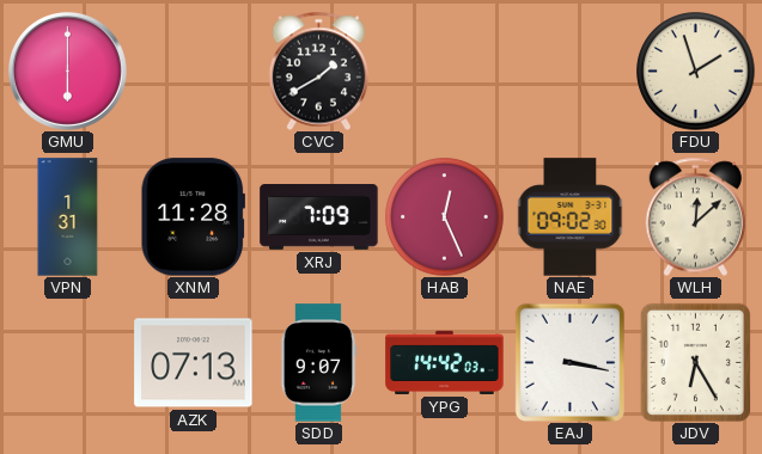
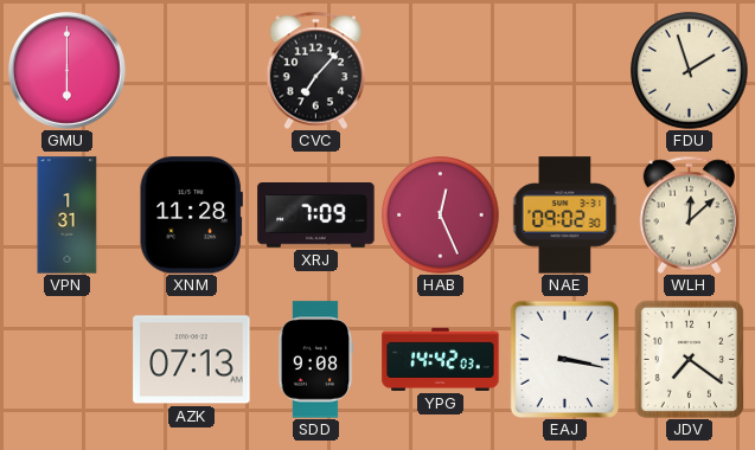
CVC: 1:40 -> 7:07 (316, 70)
SDD: 9:07 -> 9:08 (315, 360)
JDV: 6:25 -> 7:21 (689, 359)
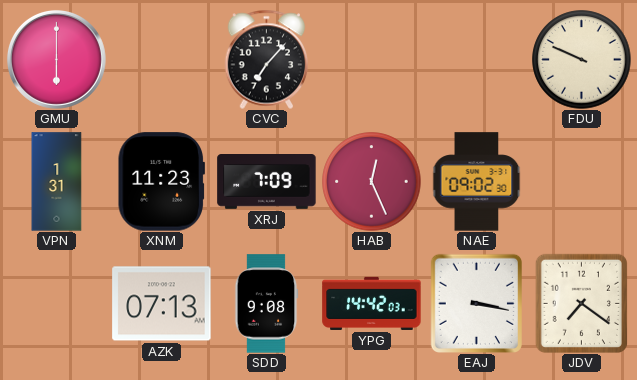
FDU: 1:57 -> 9:49 (582, 60)
XNM: 11:28 -> 11:23 (161, 182)
WLH: 12:08 -> none (690, 214)
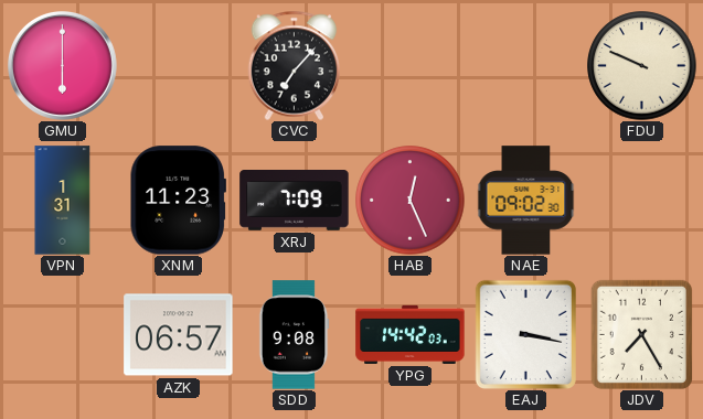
AZK: 07:13 -> 06:57 (179, 335)
JDV: 7:21 -> 7:25 (641, 334)
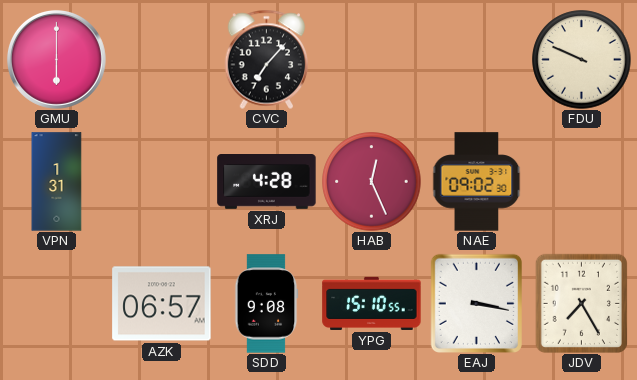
XNM: 11:23 -> none (178, 201)
XRJ: 7:09 -> 4:28 (267, 182)
YPG: 14:42 -> 15:10 (372, 303)
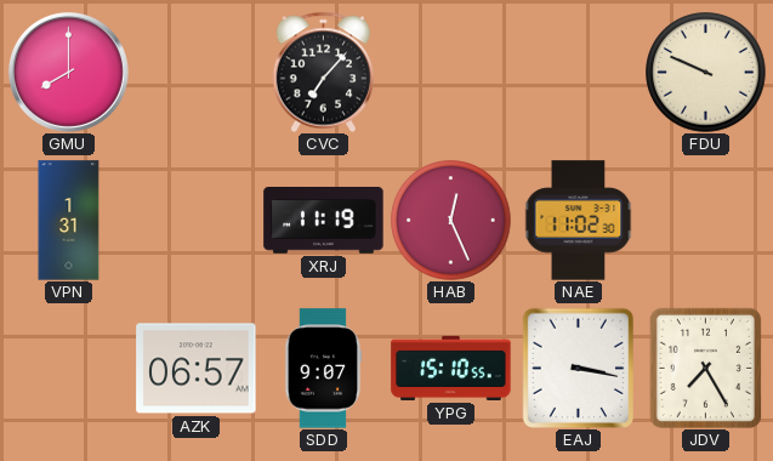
GMU: 6:00 -> 8:00 (68, 72)
XRJ: 4:28 -> 11:19 (324, 221)
NAE: 09:02 -> 11:02 (579, 221)
SDD: 9:08 -> 9:07 (323, 369)
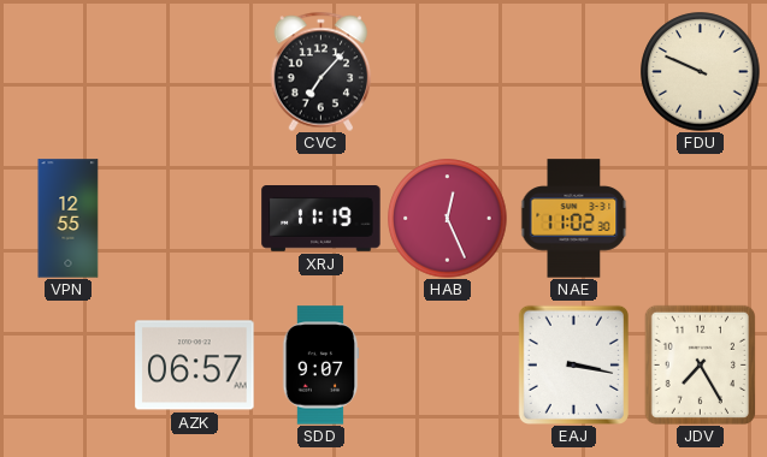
GMU: 8:00 -> none (68, 72)
VPN: 1:31 -> 12:55 (69, 219)
YPG: 15:10 -> none (451, 368)
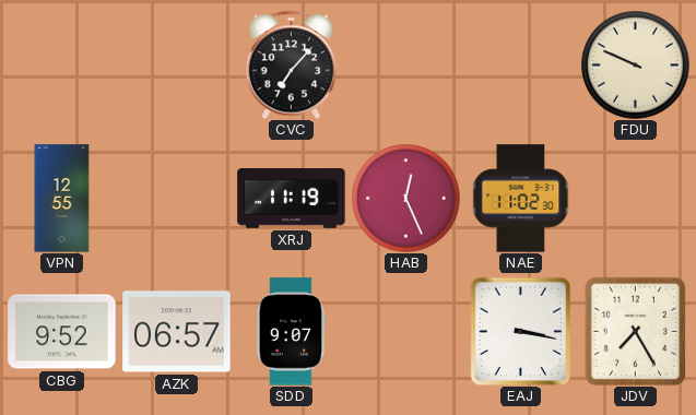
CBG: none -> 9:52 (62, 332)
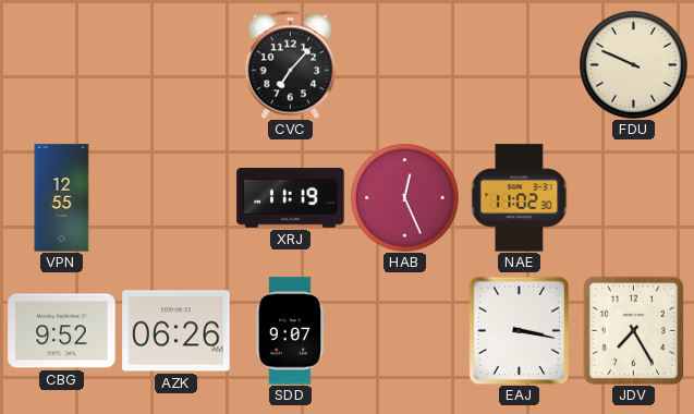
AZK: 06:57 -> 06:26 (176, 331)
